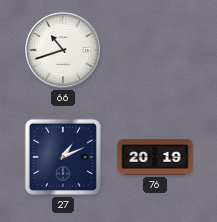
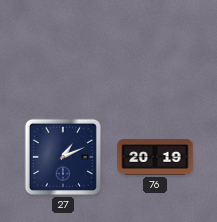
66: 10:42 -> none (64, 51)
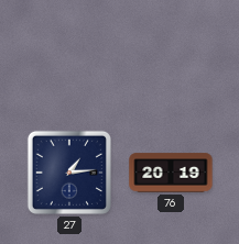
27: 1:11 -> 1:14 (69, 173)
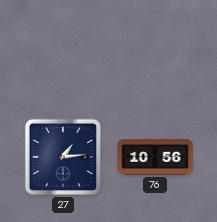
76: 20:19 -> 10:56 (155, 157)
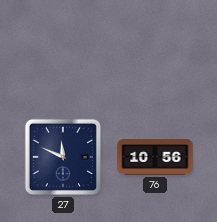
27: 1:14 -> 11:49 (63, 157)
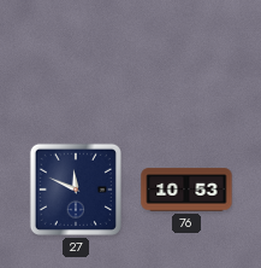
76: 10:56 -> 10:53 (186, 190)
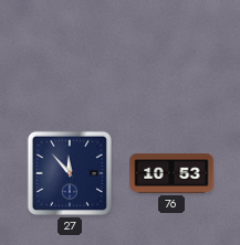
27: 11:49 -> 11:53 (70, 173)
